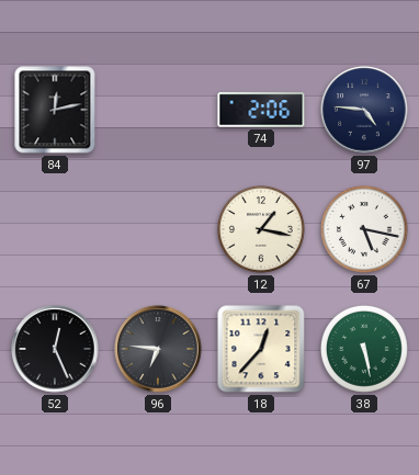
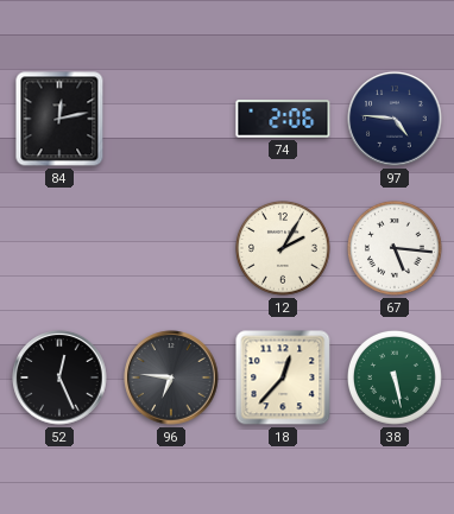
12: 1:17 -> 2:05 (284, 249)
67: 5:17 -> 5:16 (396, 249)
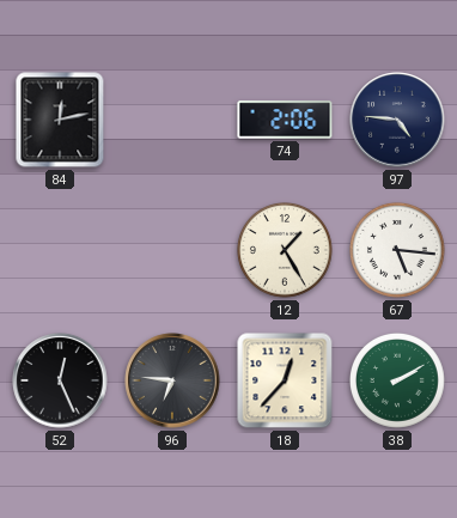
12: 2:05 -> 1:25 (286, 251)
38: 5:28 -> 2:10 (398, 382)
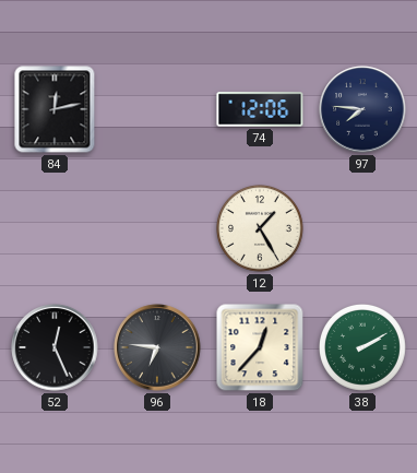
74: 2:06 -> 12:06 (260, 109)
97: 4:46 -> 7:46 (362, 109)
67: 5:16 -> none (398, 251)
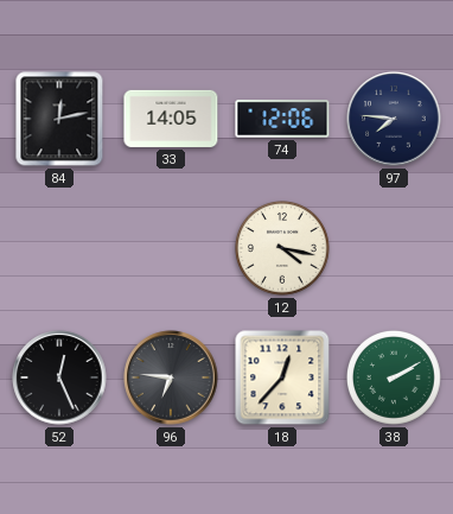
33: none -> 14:05 (171, 119)
12: 1:25 -> 4:17 (283, 249)
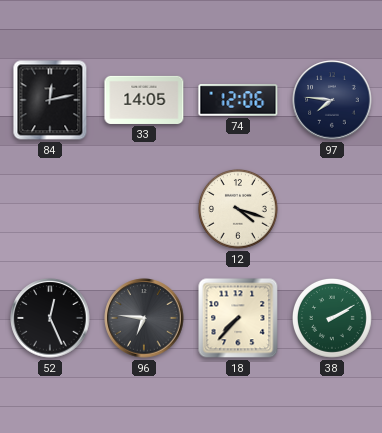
12: 4:17 -> 4:18 (239, 210)
18: 12:37 -> 7:37 (238, 318)
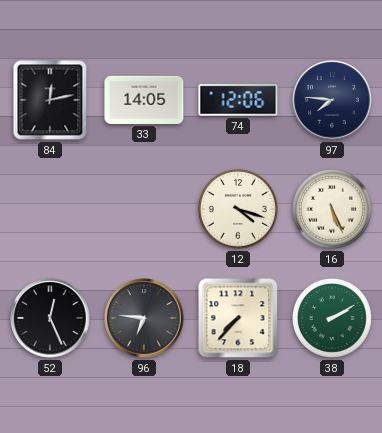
16: none -> 5:26 (333, 210)
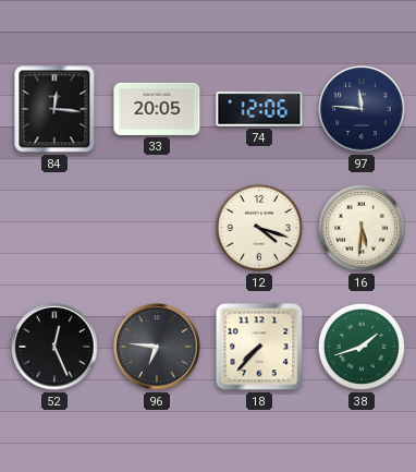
84: 12:13 -> 12:16 (54, 109)
33: 14:05 -> 20:05 (157, 109)
97: 7:46 -> 11:46 (362, 109)
16: 5:26 -> 5:31 (363, 229)
38: 2:10 -> 1:42 (363, 348)
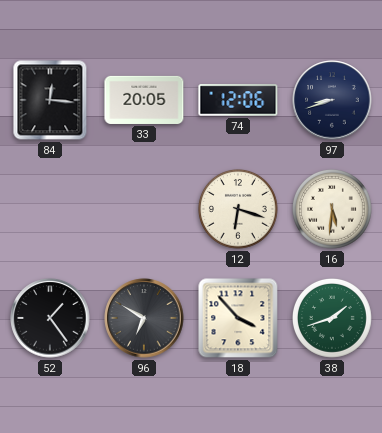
97: 11:46 -> 8:42 (332, 100)
12: 4:18 -> 6:18 (239, 210)
52: 12:26 -> 1:24 (50, 318)
96: 6:46 -> 6:50 (144, 318)
18: 7:37 -> 3:53 (238, 318)
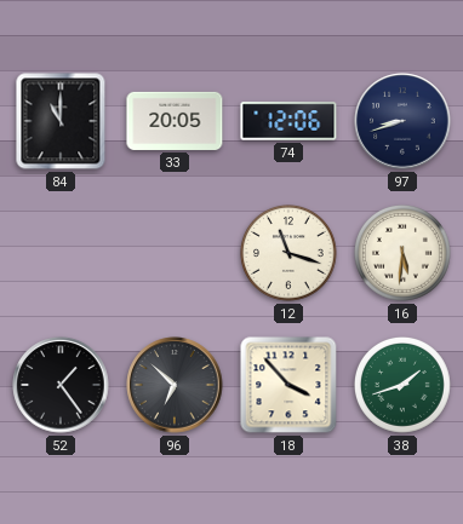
84: 12:16 -> 11:00 (61, 121)
12: 6:18 -> 11:18 (290, 254)
96: 6:50 -> 6:52 (175, 385)
